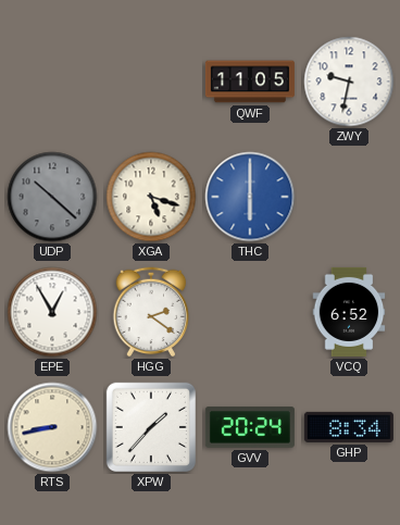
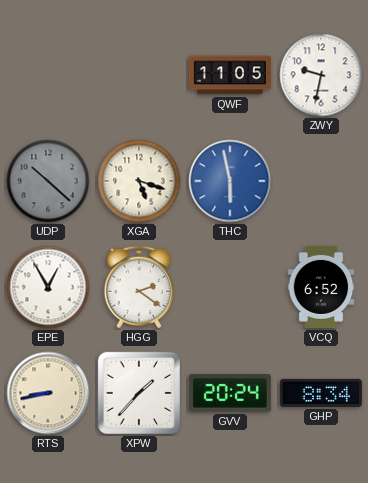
THC: 6:00 -> 5:58 (230, 181)
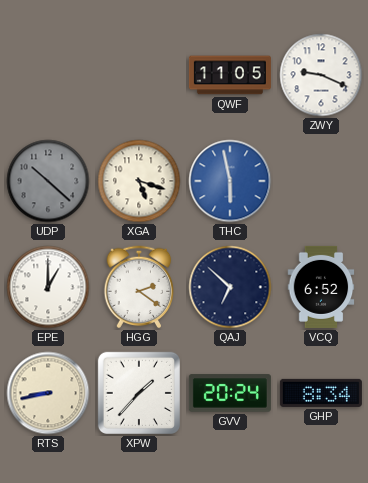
ZWY: 9:32 -> 9:19 (321, 75)
EPE: 12:55 -> 1:00 (48, 287)
QAJ: none -> 6:52 (230, 287)
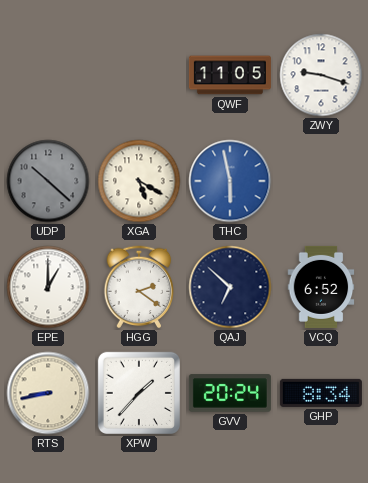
ZWY: 9:19 -> 9:18 (321, 75)
XGA: 5:18 -> 5:20 (139, 181)
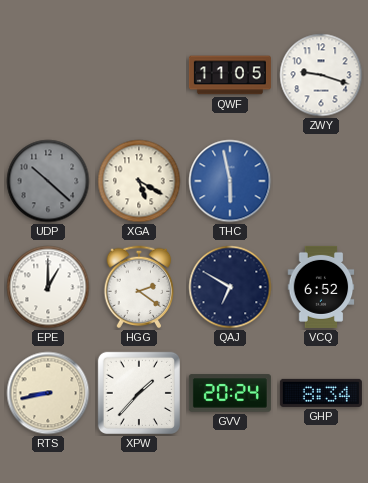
QAJ: 6:52 -> 6:50 (230, 287)
